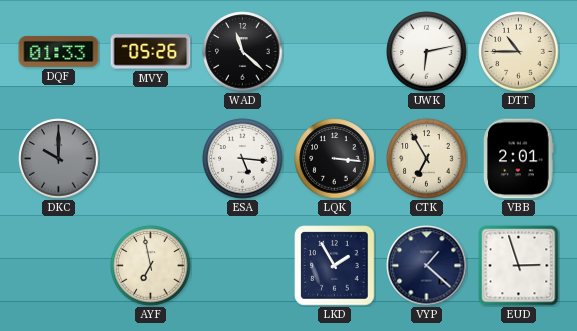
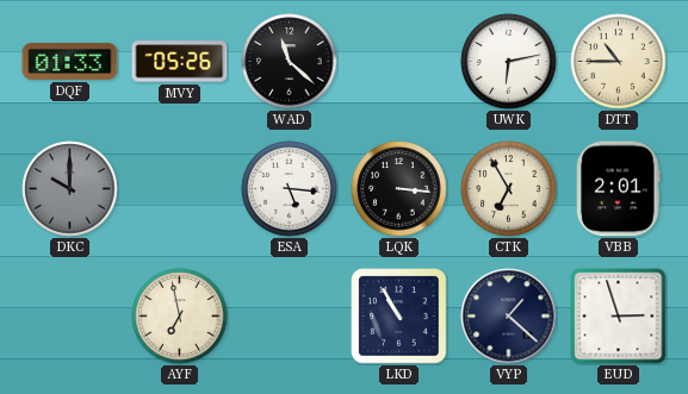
LKD: 1:55 -> 10:55 (399, 317)
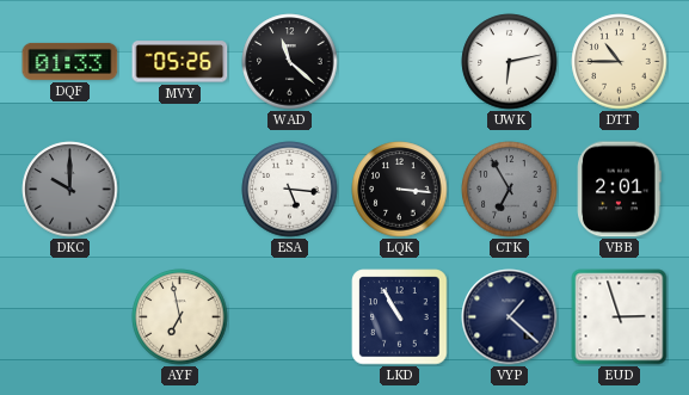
CTK dial: cream -> grey (510, 190)
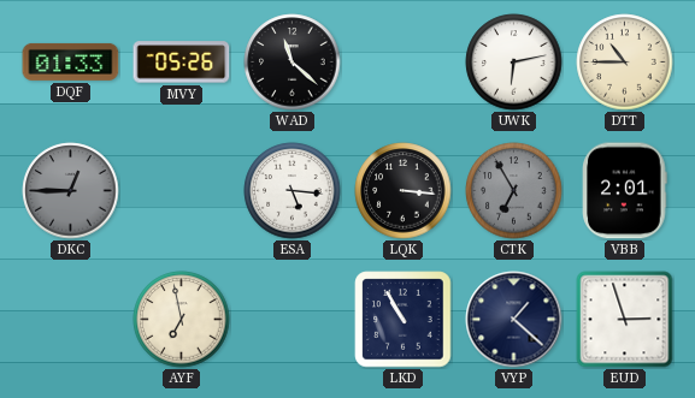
DKC: 10:00 -> 12:45 (71, 191)
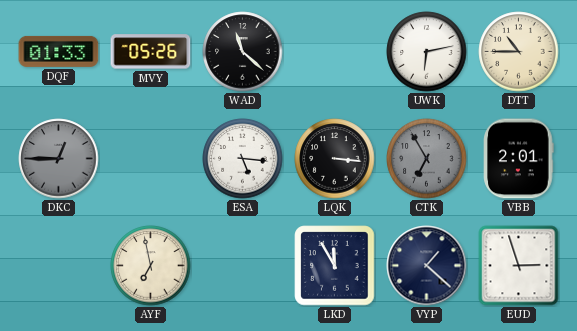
LKD: 10:55 -> 11:55 (335, 266)
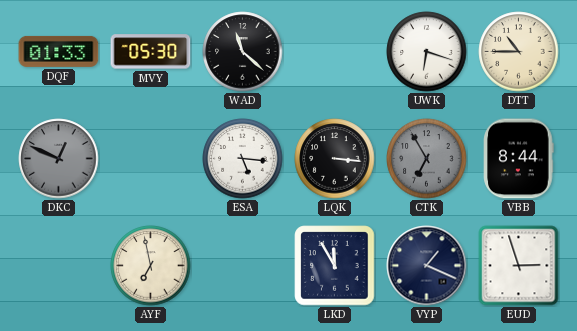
MVY: 05:26 -> 05:30 (151, 52)
UWK: 6:13 -> 6:18 (427, 52)
DKC: 12:45 -> 12:49 (59, 159)
VBB: 2:01 -> 8:44 (519, 159)
VYP: 1:22 -> 1:19 (427, 266)
